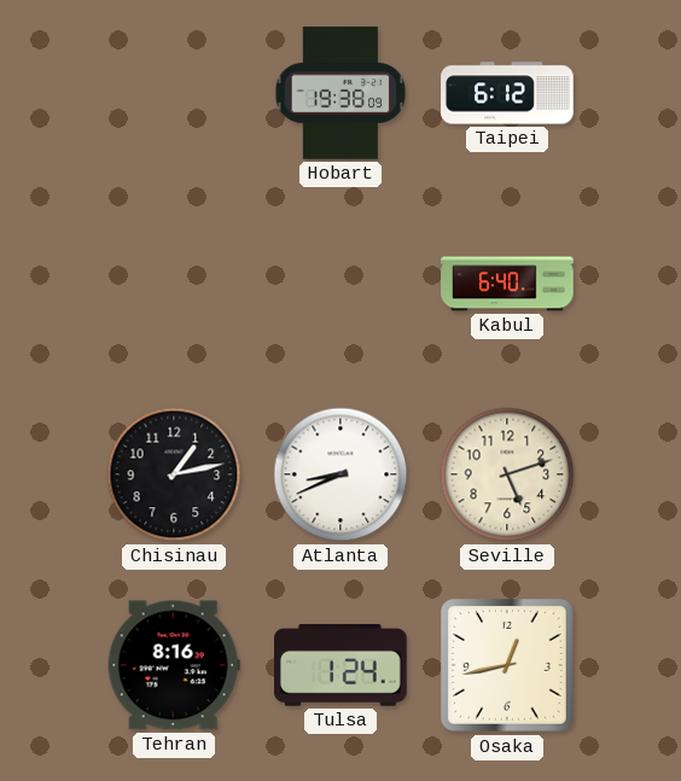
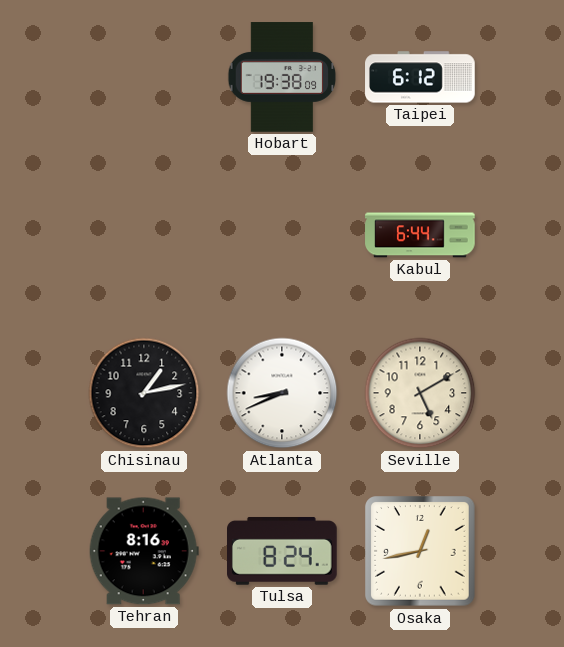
Kabul: 6:40 -> 6:44 (420, 235)
Seville: 5:12 -> 5:10 (420, 393)
Tulsa: 1:24 -> 8:24 (283, 551)
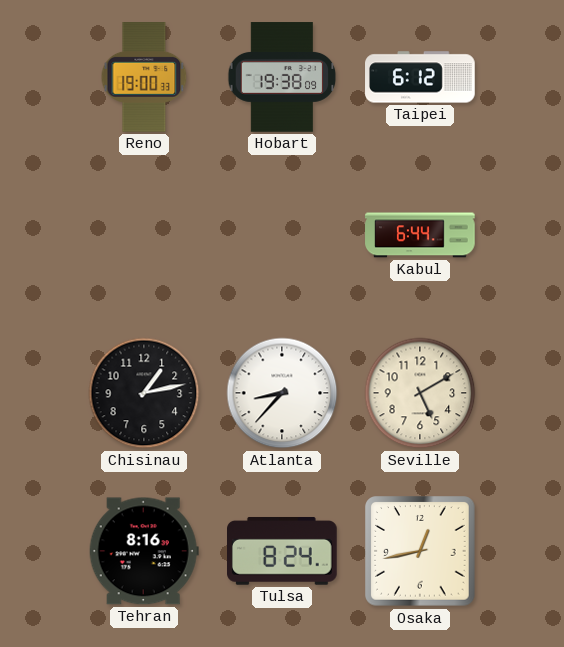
Reno: none -> 19:00 (144, 78)
Atlanta: 8:41 -> 8:37 (282, 393)
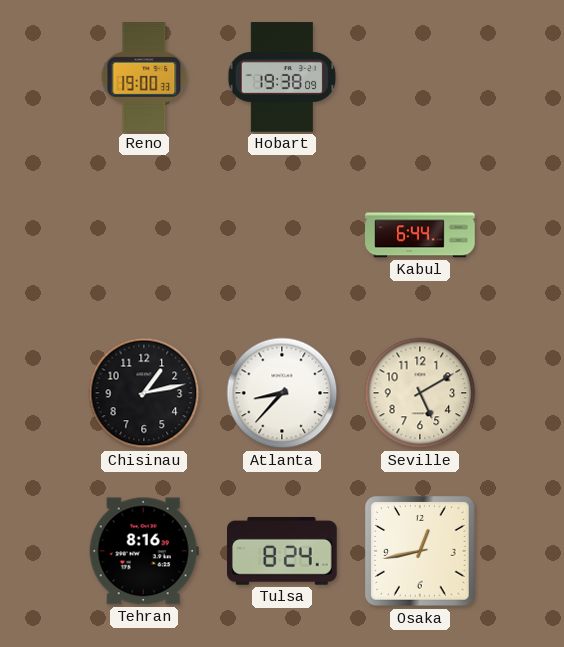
Taipei: 6:12 -> none (420, 77)
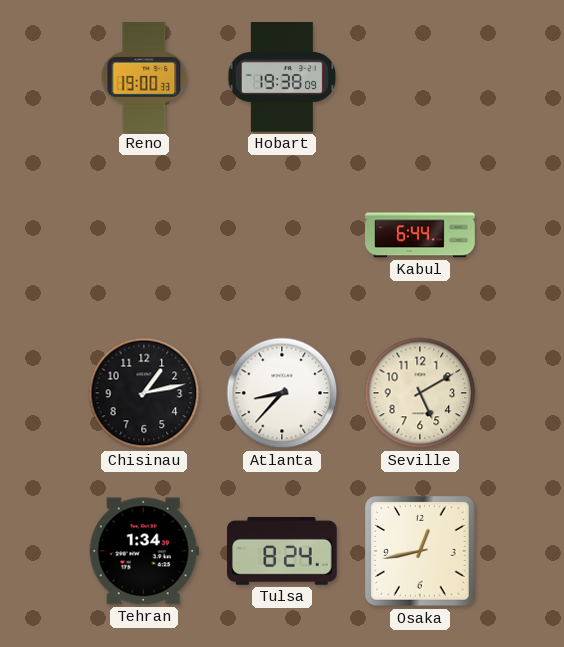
Tehran: 8:16 -> 1:34 (144, 551)
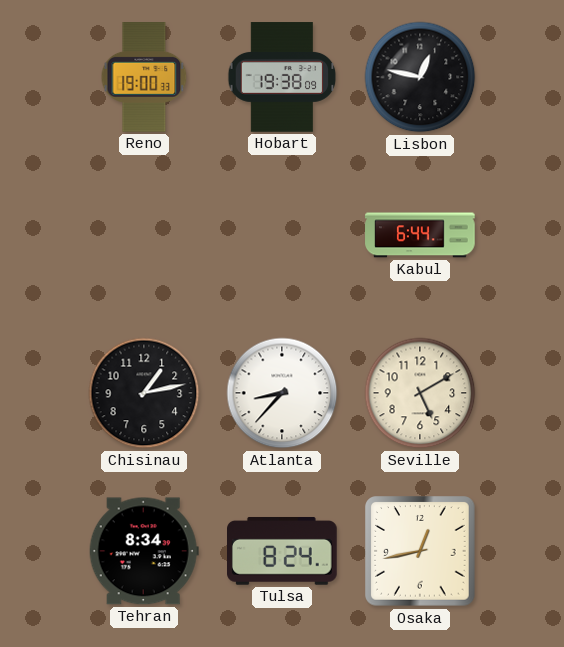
Lisbon: none -> 12:47 (420, 77)
Tehran: 1:34 -> 8:34 (144, 551)
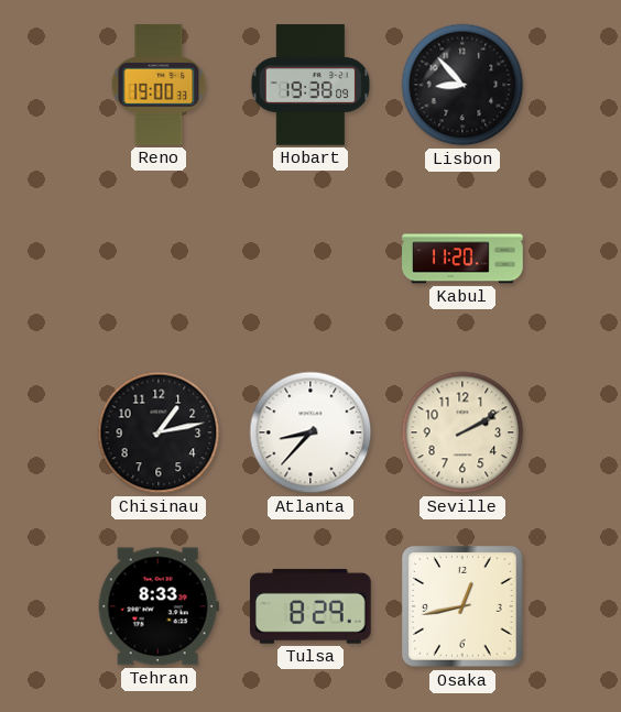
Lisbon: 12:47 -> 8:53 (462, 85)
Kabul: 6:44 -> 11:20 (462, 259)
Seville: 5:10 -> 2:10 (462, 432)
Tehran: 8:34 -> 8:33 (159, 606)
Tulsa: 8:24 -> 8:29 (312, 606)
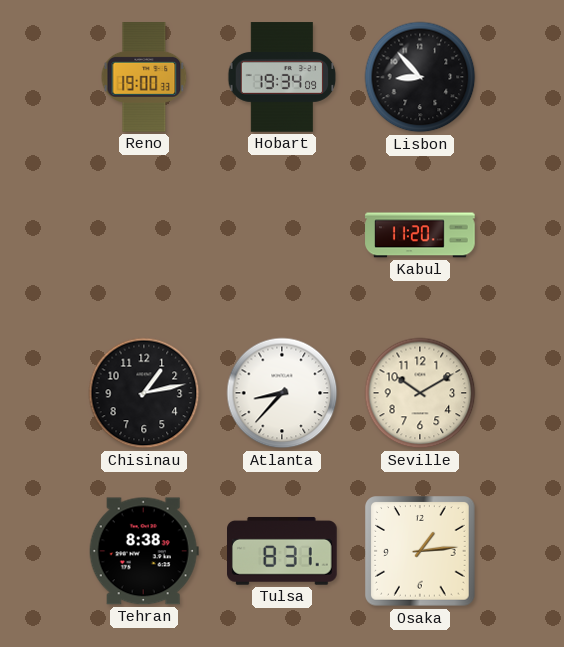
Hobart: 19:38 -> 19:34 (282, 77)
Seville: 2:10 -> 10:10 (420, 393)
Tehran: 8:33 -> 8:38 (144, 551)
Tulsa: 8:29 -> 8:31 (283, 551)
Osaka: 12:43 -> 1:14 (420, 551)
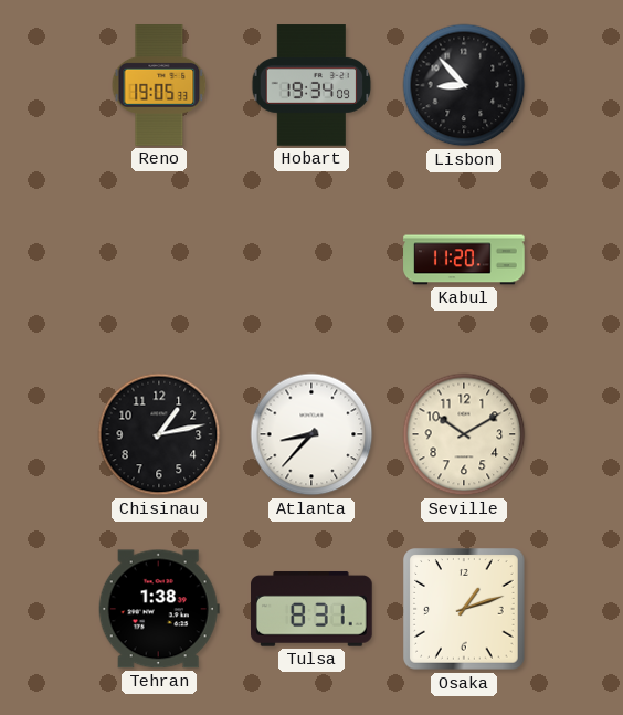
Reno: 19:00 -> 19:05 (159, 86)
Tehran: 8:38 -> 1:38 (159, 609)
Osaka: 1:14 -> 1:12 (464, 609)
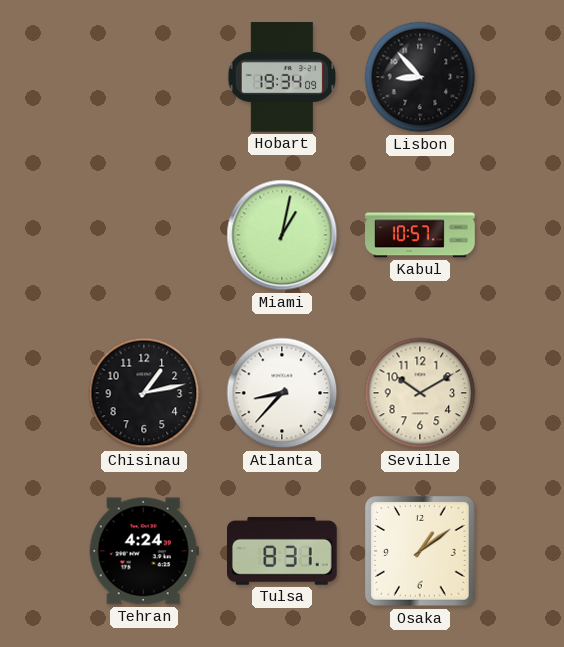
Reno: 19:05 -> none (159, 86)
Miami: none -> 1:02 (282, 235)
Kabul: 11:20 -> 10:57 (420, 235)
Tehran: 1:38 -> 4:24 (144, 551)
Osaka: 1:12 -> 1:09 (420, 551)
